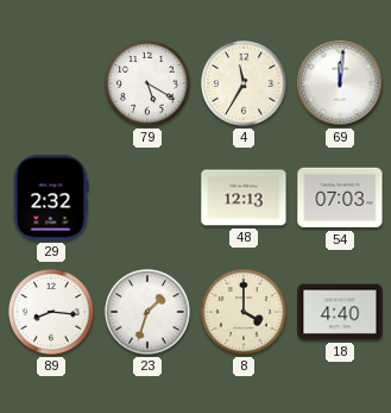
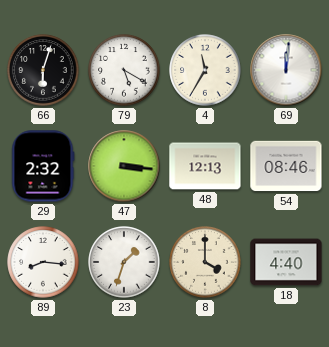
66: none -> 6:03 (43, 70)
47: none -> 3:16 (124, 166)
54: 07:03 -> 08:46 (286, 166)
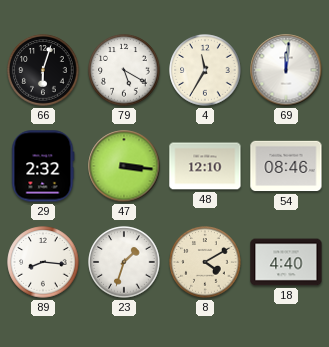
48: 12:13 -> 12:10 (205, 166)
8: 4:00 -> 4:10 (205, 262)
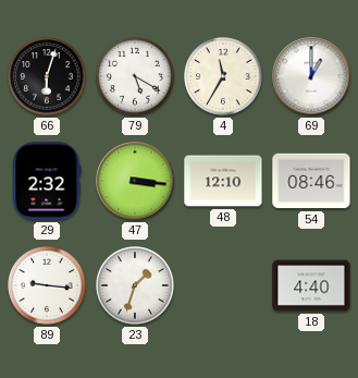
69: 12:01 -> 1:00 (311, 76)
89: 8:16 -> 9:16 (47, 285)
8: 4:10 -> none (205, 262)
